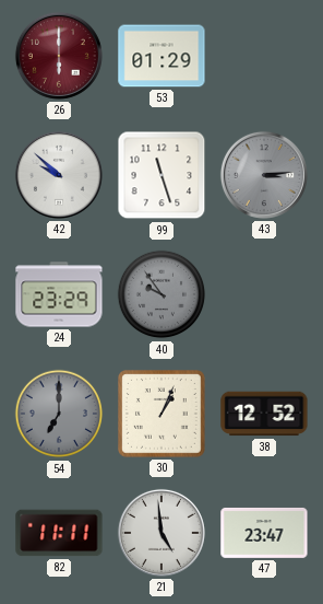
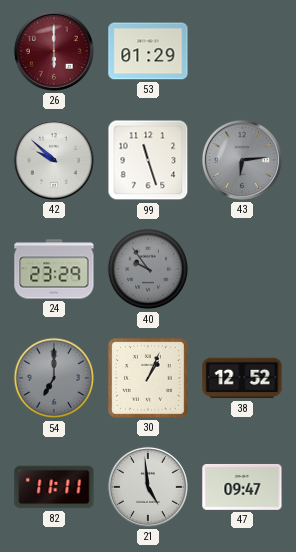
43: 3:14 -> 6:14 (242, 160)
47: 23:47 -> 09:47 (242, 487)
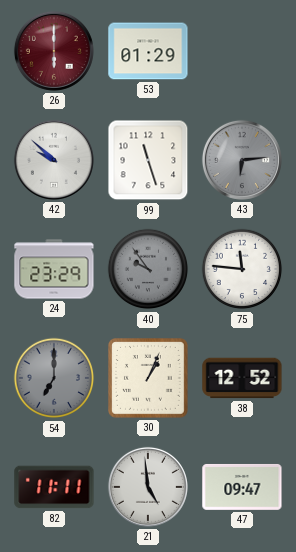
75: none -> 11:46 (242, 269)
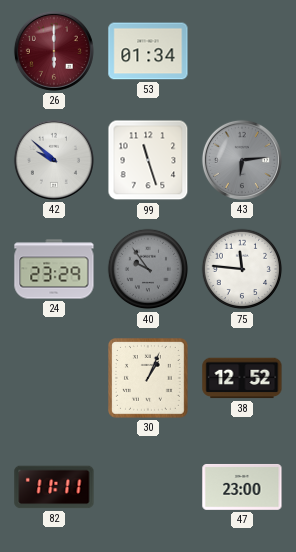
53: 01:29 -> 01:34 (148, 51)
54: 7:00 -> none (54, 378)
21: 4:59 -> none (148, 487)
47: 09:47 -> 23:00 (242, 487)
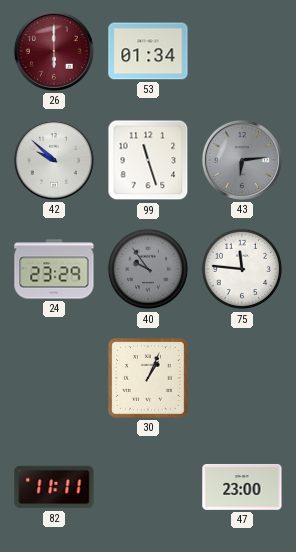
38: 12:52 -> none (242, 378)
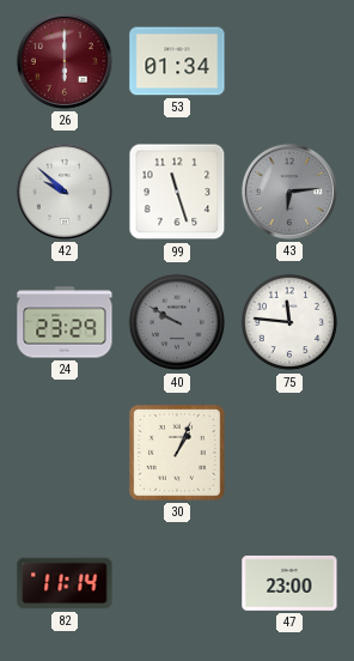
40: 9:54 -> 9:50 (177, 322)
82: 11:11 -> 11:14 (65, 583)
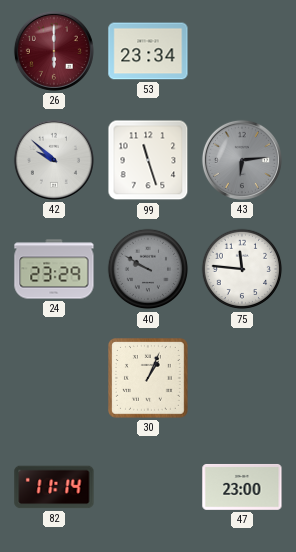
53: 01:34 -> 23:34 (148, 51)
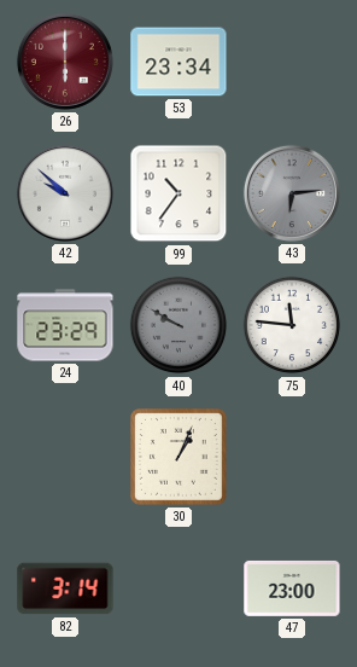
99: 11:27 -> 10:36 (178, 193)
82: 11:14 -> 3:14 (65, 588)
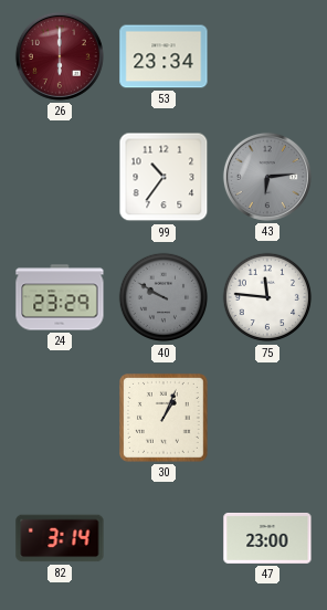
42: 9:52 -> none (65, 193)
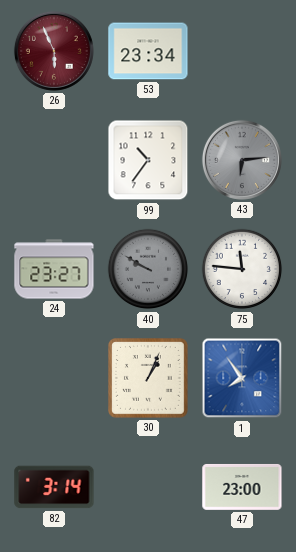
26: 6:00 -> 5:56 (54, 51)
24: 23:29 -> 23:27 (54, 269)
1: none -> 7:54 (242, 378)
